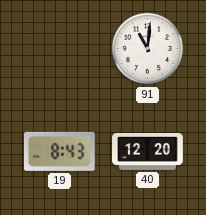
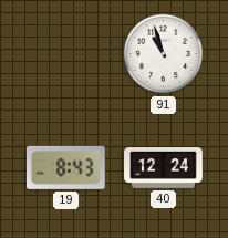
91: 11:01 -> 10:57 (164, 54)
40: 12:20 -> 12:24 (164, 168)
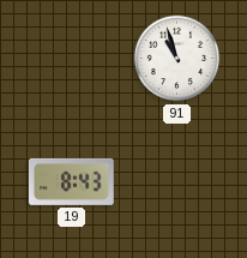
40: 12:24 -> none (164, 168)
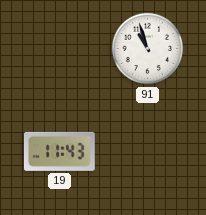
19: 8:43 -> 11:43 (59, 151)
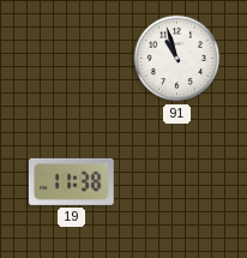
19: 11:43 -> 11:38 (71, 181)
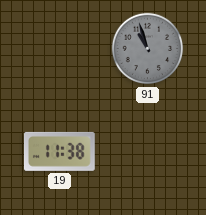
91 dial: white -> grey (148, 49)
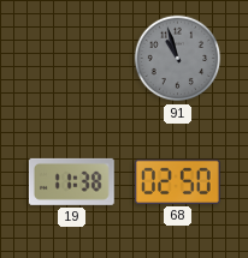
68: none -> 02:50 (178, 181)
